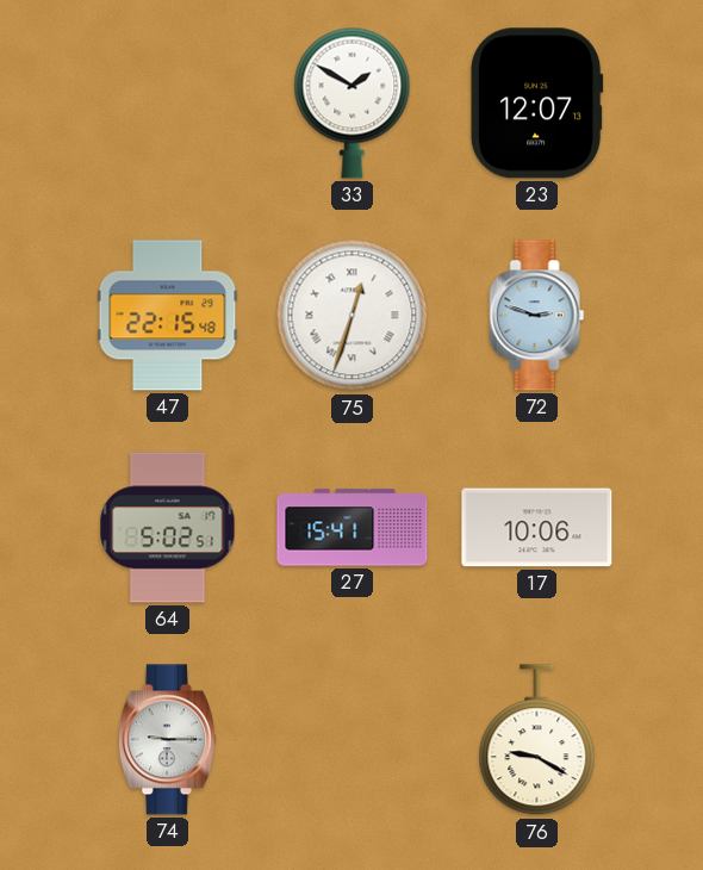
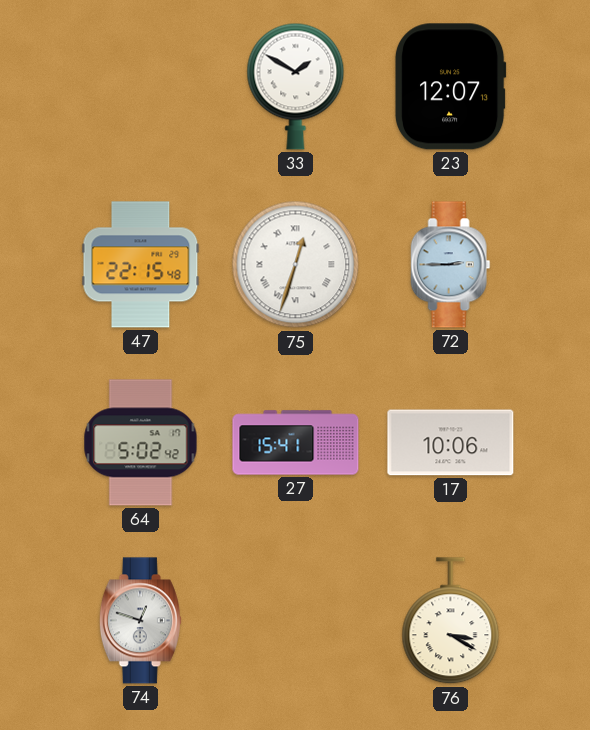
72: 2:48 -> 2:45 (451, 265)
64: 5:02:51 -> 5:02:42 (141, 443)
74: 9:15 -> 12:48 (140, 621)
76: 9:20 -> 3:20 (451, 621)
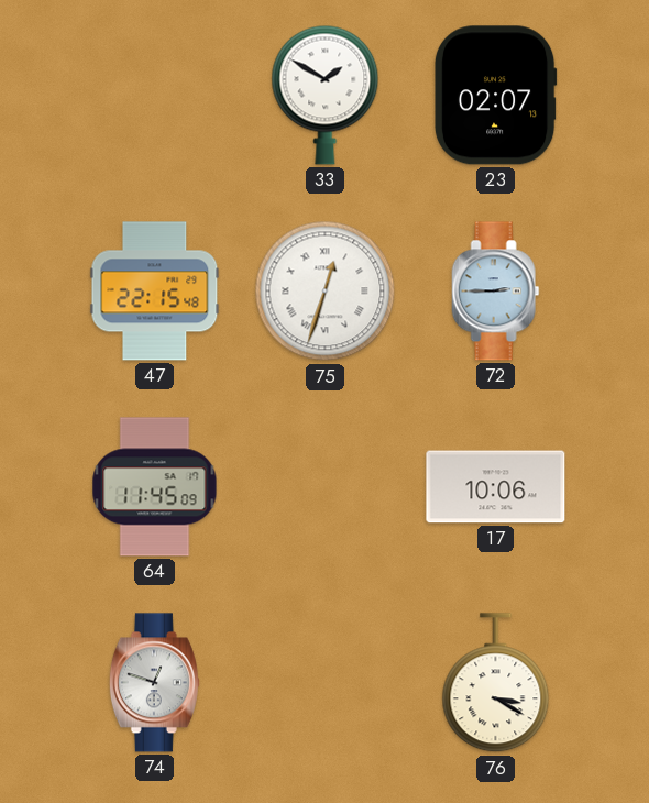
23: 12:07 -> 02:07 (495, 96)
64: 5:02 -> 11:45 (155, 487)
27: 15:41 -> none (296, 443)
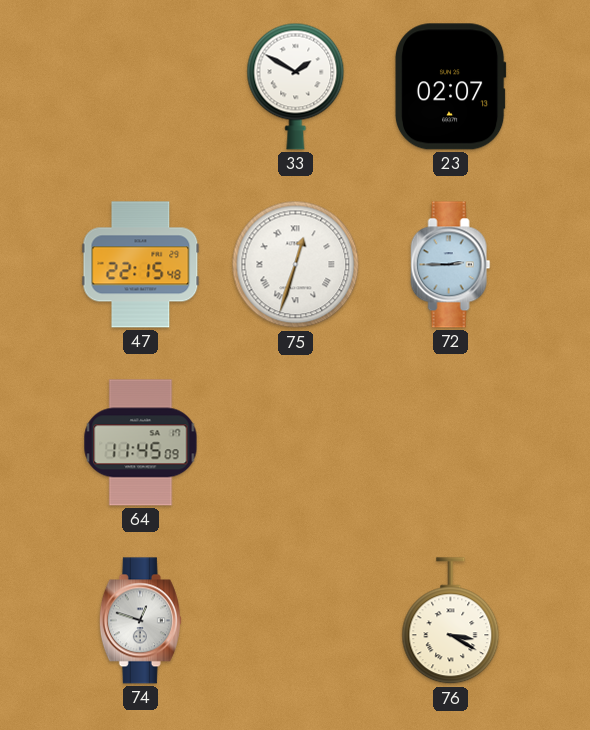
17: 10:06 -> none (496, 487)
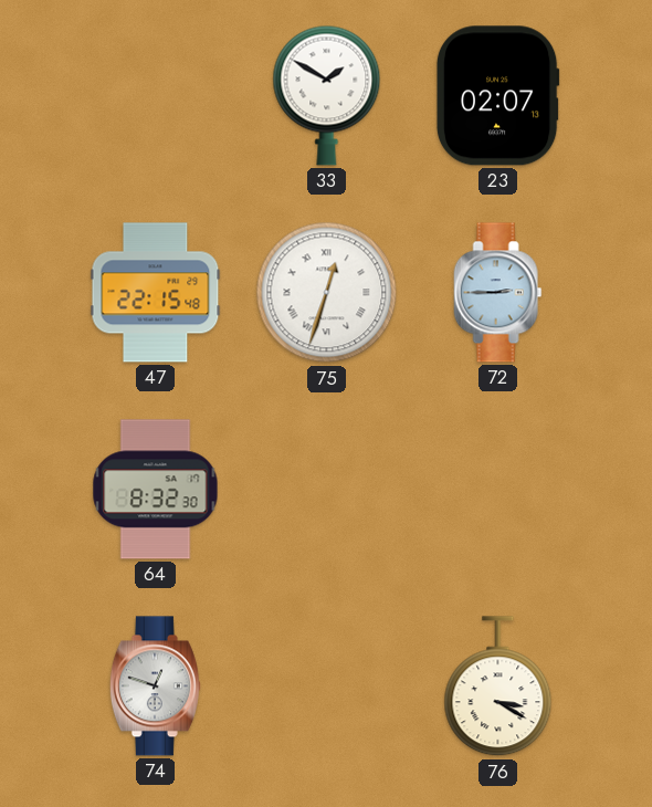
64: 11:45 -> 8:32 (156, 490)
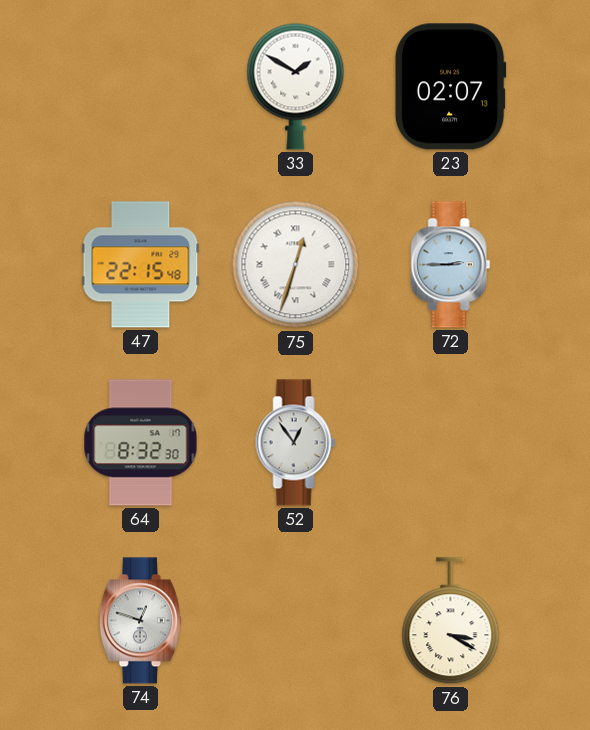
52: none -> 12:54 (296, 443)
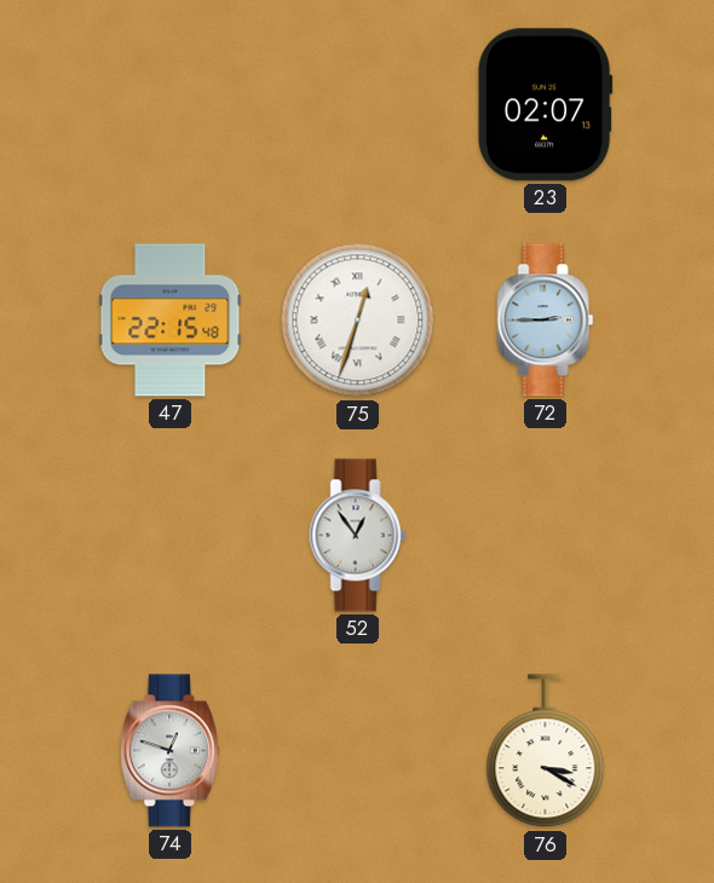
33: 1:50 -> none (296, 86)
64: 8:32 -> none (141, 443)
